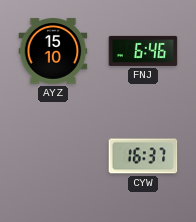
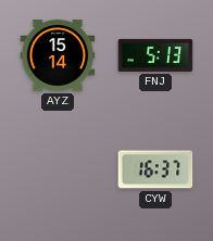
AYZ: 15:10 -> 15:14 (58, 55)
FNJ: 6:46 -> 5:13 (155, 55)
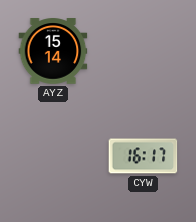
FNJ: 5:13 -> none (155, 55)
CYW: 16:37 -> 16:17 (143, 156)
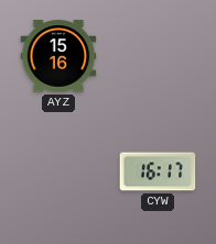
AYZ: 15:14 -> 15:16 (58, 56)
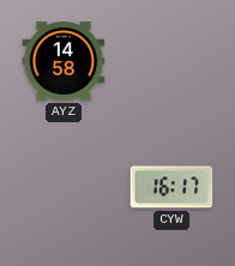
AYZ: 15:16 -> 14:58 (64, 61)
